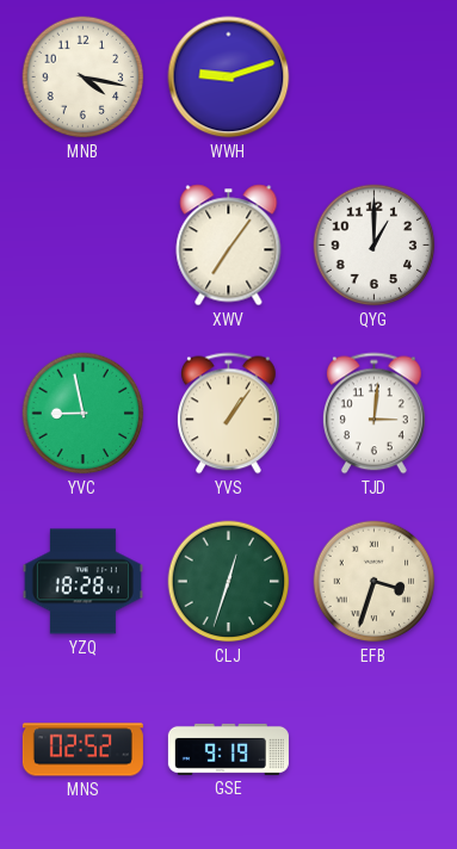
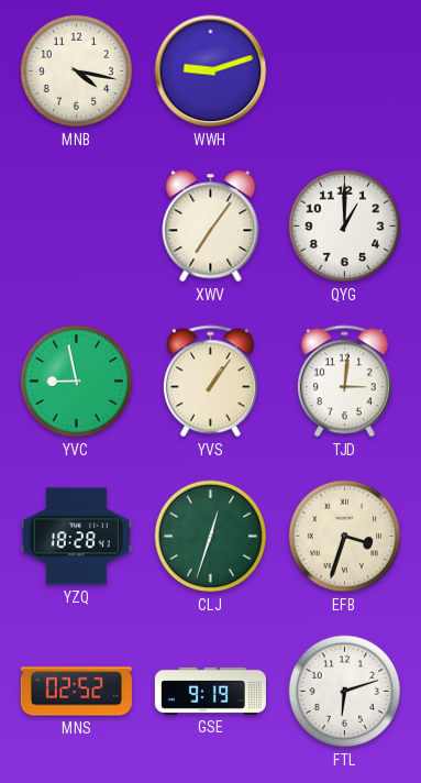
FTL: none -> 6:12 (345, 692)
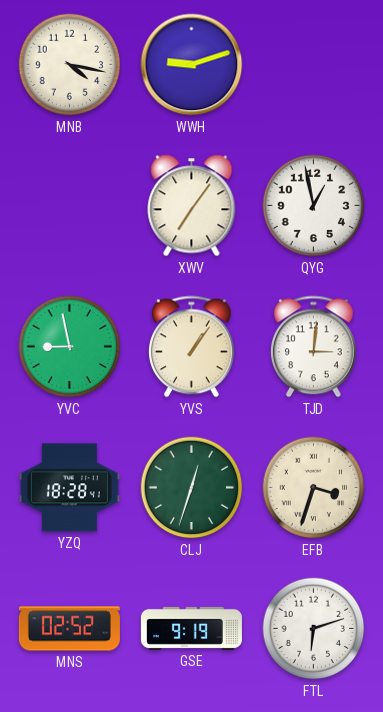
QYG: 1:00 -> 12:58 (314, 206)
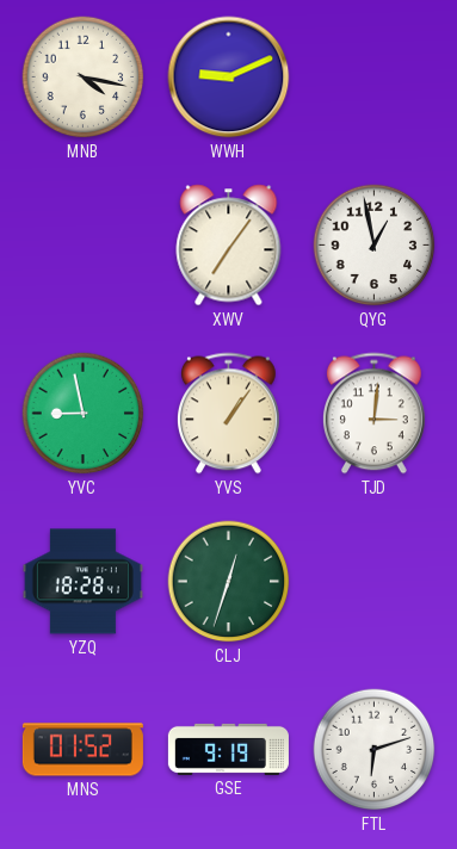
WWH: 9:12 -> 9:11 (229, 78)
EFB: 3:33 -> none (314, 488)
MNS: 02:52 -> 01:52 (82, 750)
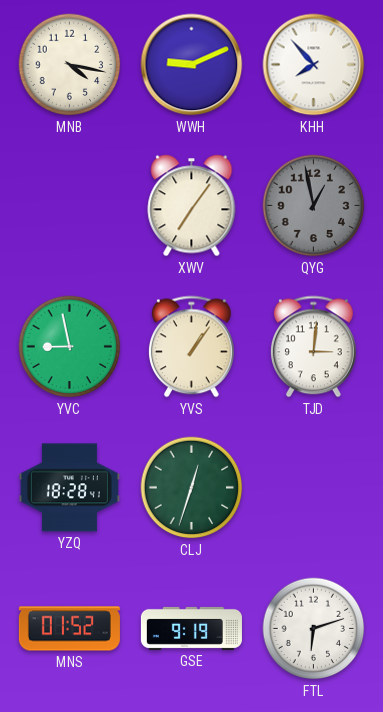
KHH: none -> 7:53 (314, 65)
QYG dial: white -> grey (314, 206)
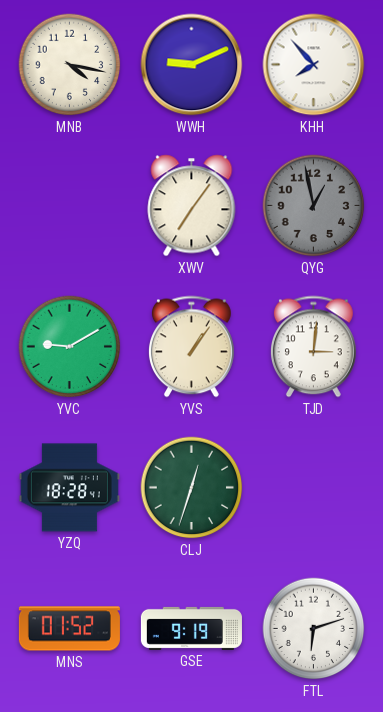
YVC: 8:58 -> 9:10 (70, 347)
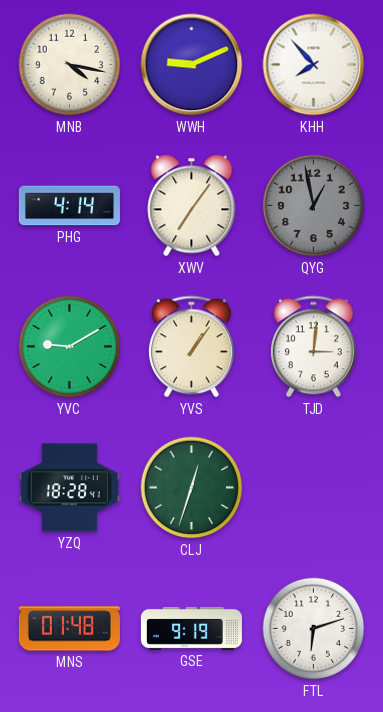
PHG: none -> 4:14 (69, 206)
MNS: 01:52 -> 01:48 (69, 629)
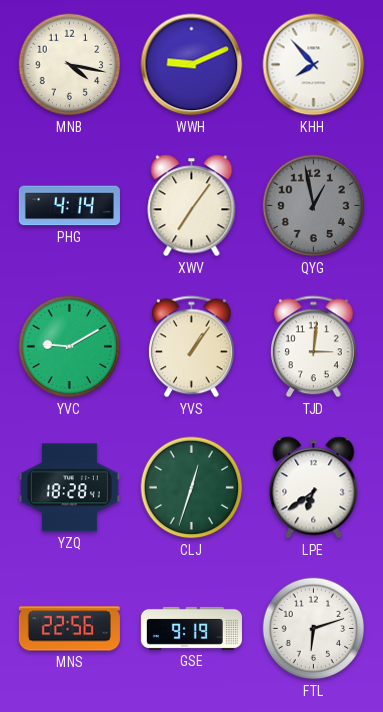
LPE: none -> 6:39 (314, 488)
MNS: 01:48 -> 22:56 (69, 629)
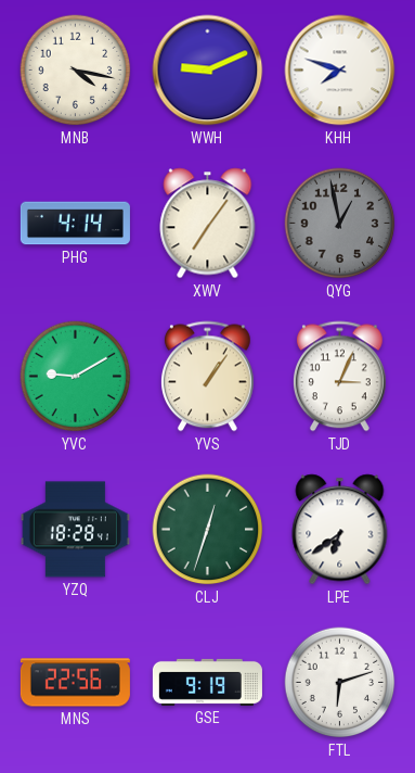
KHH: 7:53 -> 7:48 (340, 71)
TJD: 3:01 -> 3:04 (339, 377)
